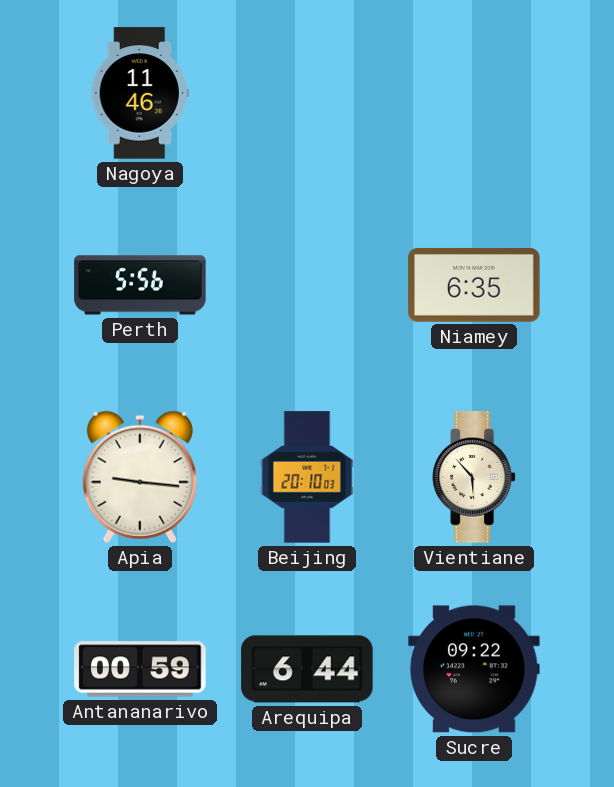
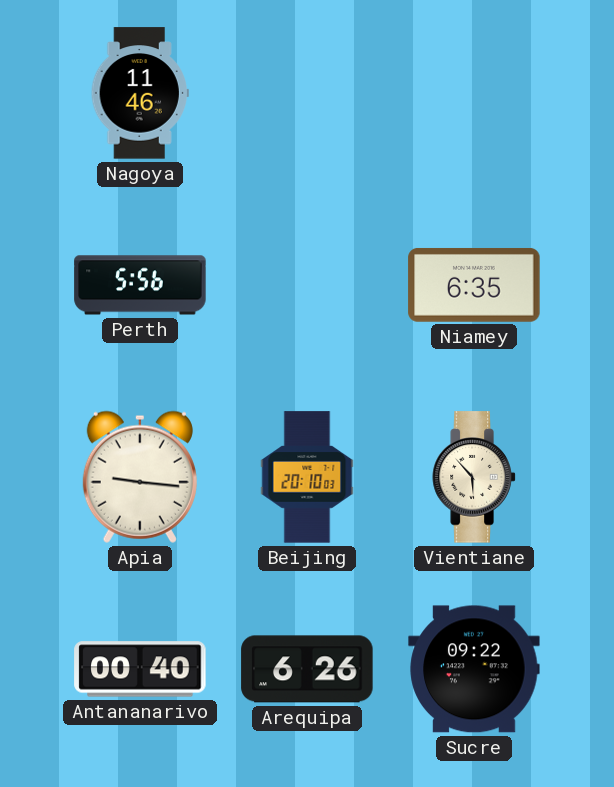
Antananarivo: 00:59 -> 00:40 (140, 669)
Arequipa: 6:44 -> 6:26 (307, 669)
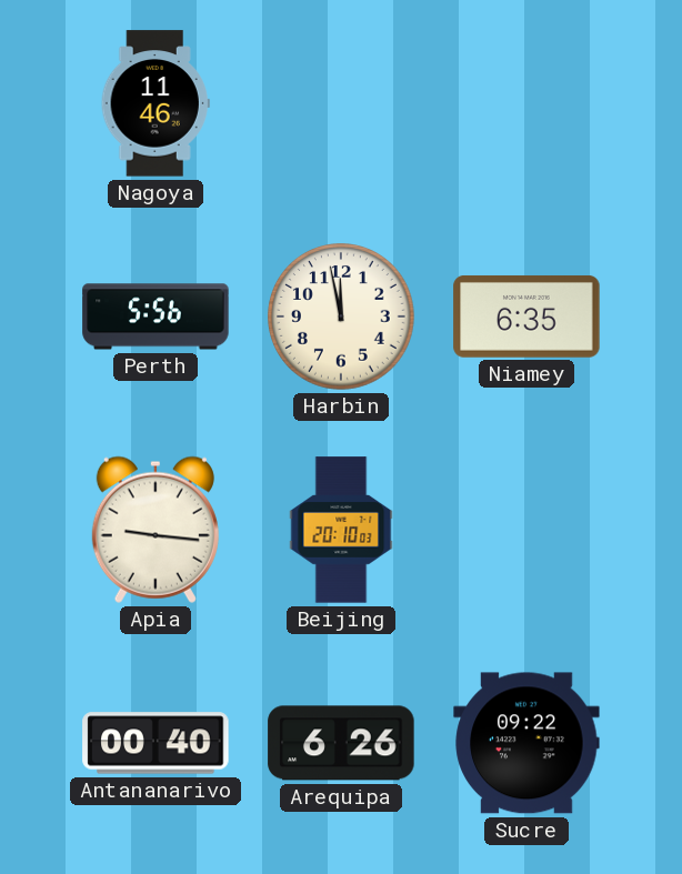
Harbin: none -> 11:58 (342, 318)
Vientiane: 5:53 -> none (474, 477)
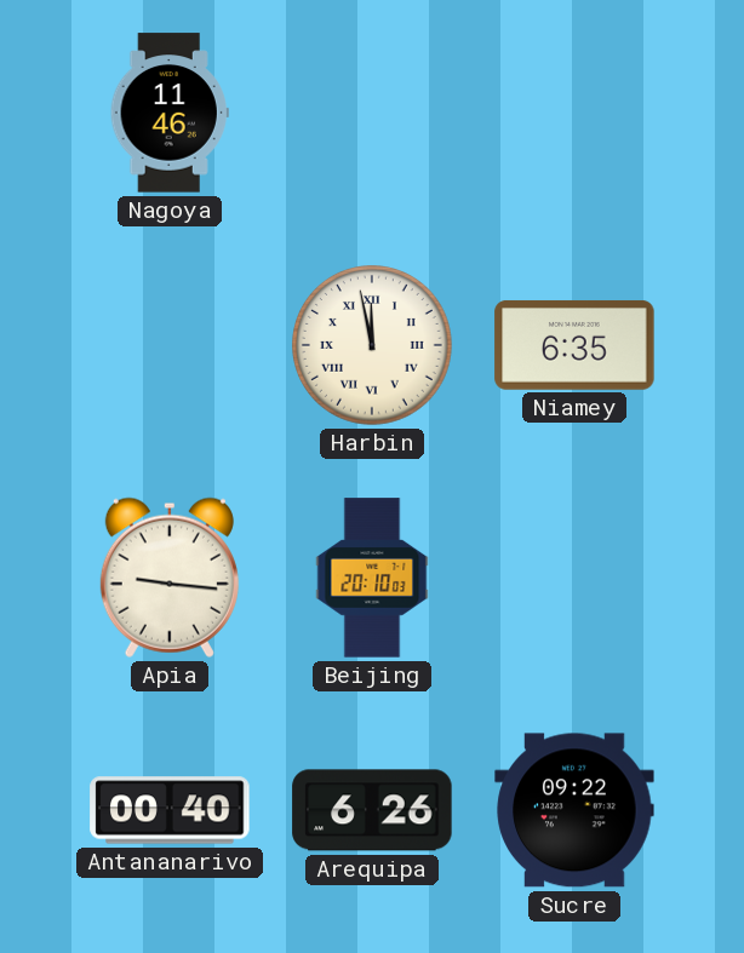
Perth: 5:56 -> none (156, 317)
Harbin numerals: Arabic -> Roman (373, 346)
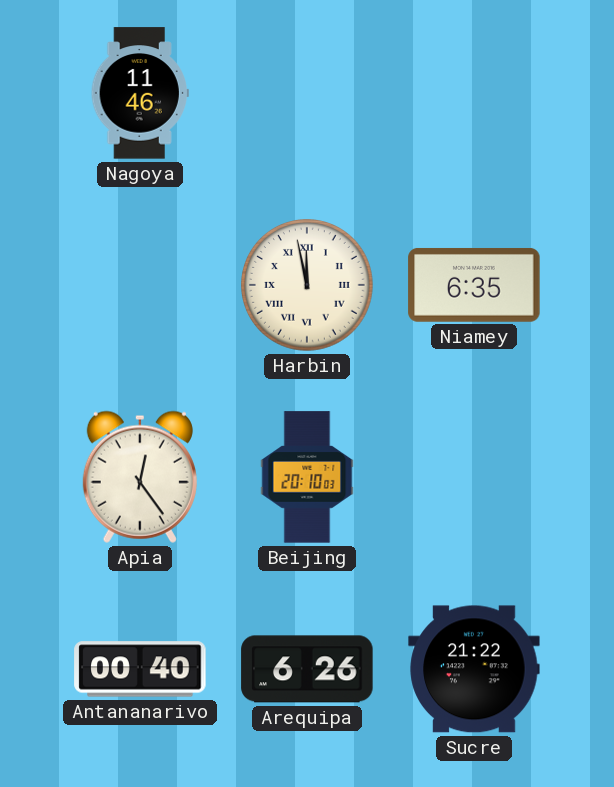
Apia: 9:16 -> 12:24 (140, 477)
Sucre: 09:22 -> 21:22 (474, 669)
